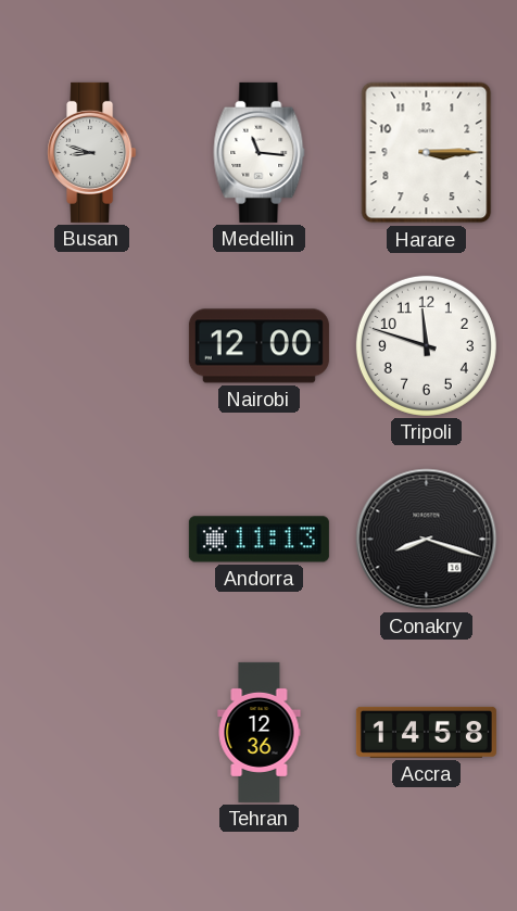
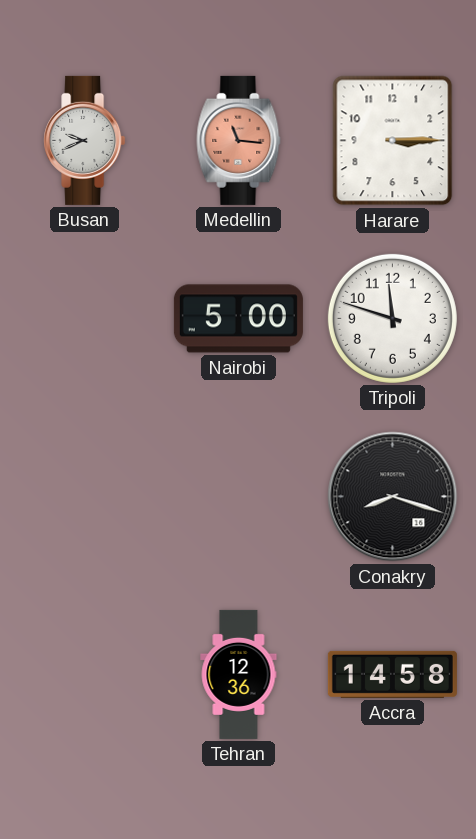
Busan: 8:48 -> 9:41 (85, 140)
Medellin dial: white -> salmon (239, 140)
Nairobi: 12:00 -> 5:00 (238, 319)
Andorra: 11:13 -> none (258, 540)
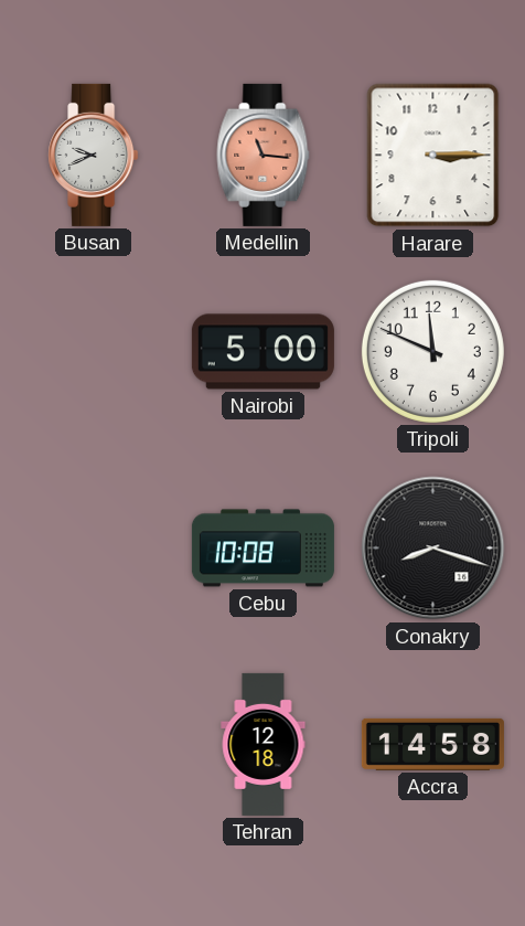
Tripoli: 11:48 -> 11:49 (432, 351)
Cebu: none -> 10:08 (262, 549)
Tehran: 12:36 -> 12:18 (264, 744)
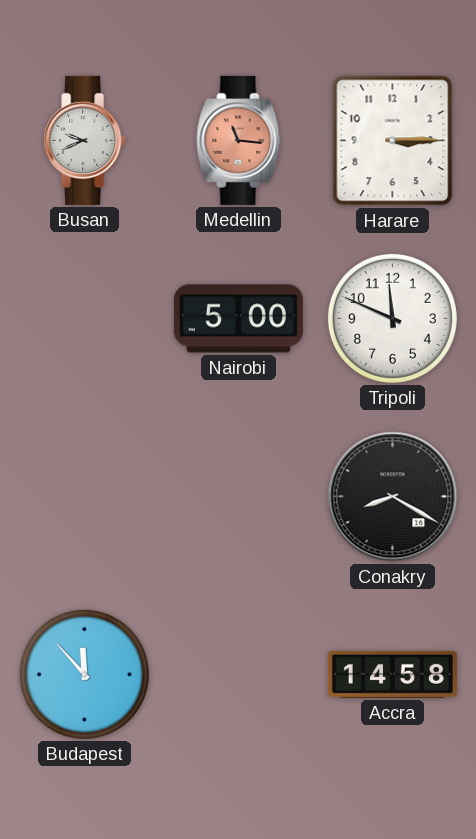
Cebu: 10:08 -> none (262, 549)
Conakry: 8:18 -> 8:20 (393, 497)
Budapest: none -> 11:53 (84, 674)
Tehran: 12:18 -> none (264, 744)
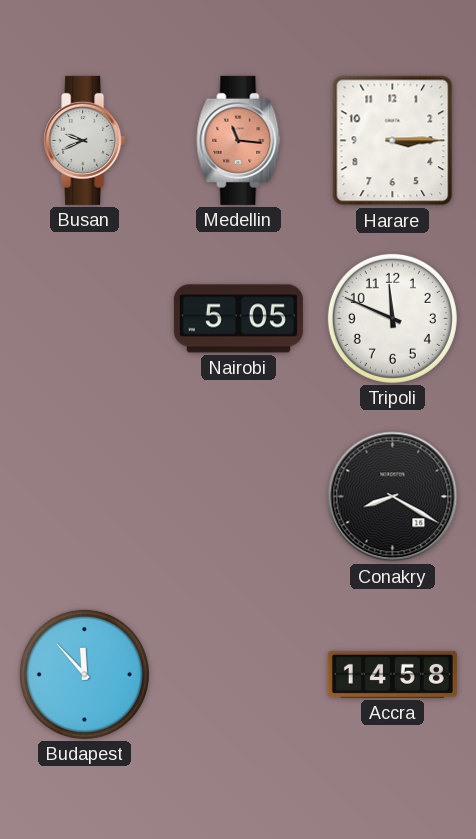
Nairobi: 5:00 -> 5:05 (238, 319)
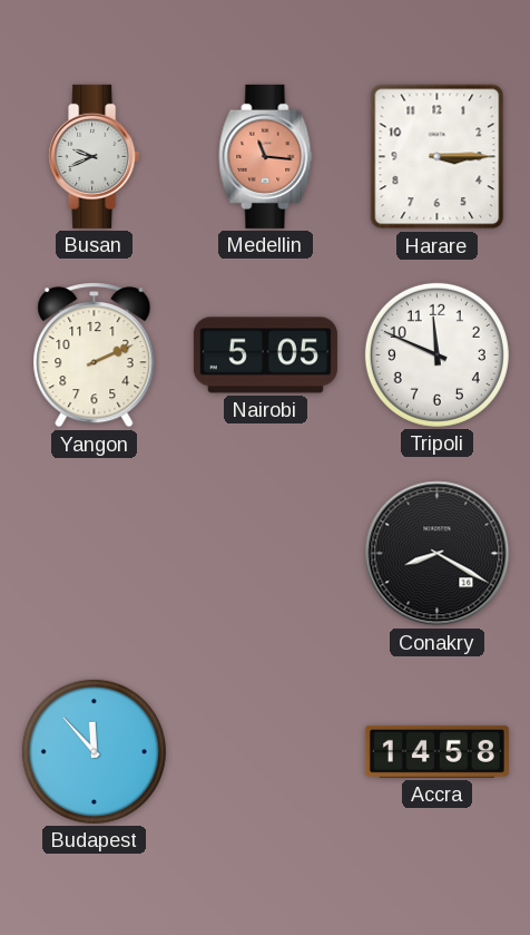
Yangon: none -> 2:11 (95, 356)
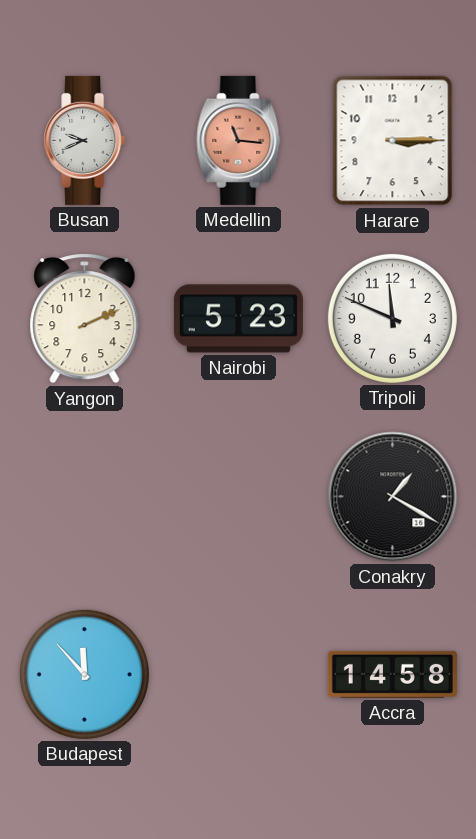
Nairobi: 5:05 -> 5:23 (238, 319)
Conakry: 8:20 -> 1:20 (393, 497)
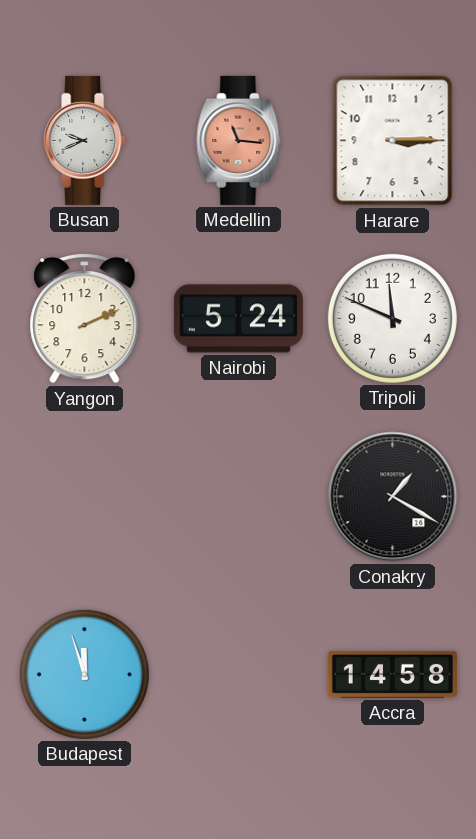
Nairobi: 5:23 -> 5:24 (238, 319)
Budapest: 11:53 -> 11:57 (84, 674)
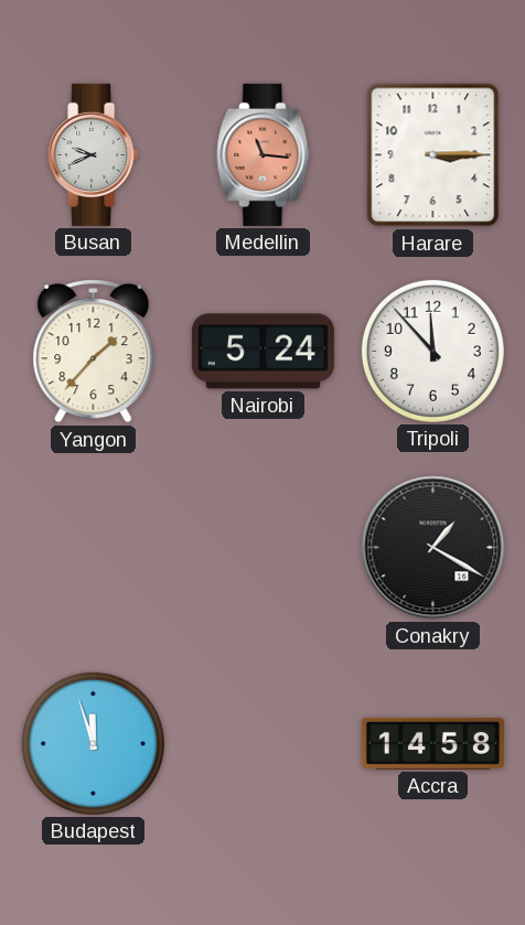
Yangon: 2:11 -> 1:37 (94, 352)
Tripoli: 11:49 -> 11:53 (432, 351)
